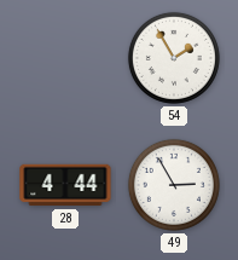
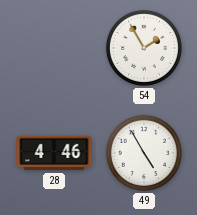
28: 4:44 -> 4:46 (54, 153)
49: 2:55 -> 4:55 (144, 153)
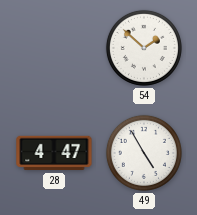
54: 1:55 -> 1:52 (144, 48)
28: 4:46 -> 4:47 (54, 153)
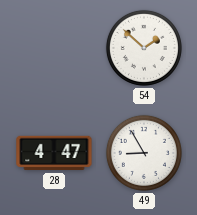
49: 4:55 -> 8:55 (144, 153)
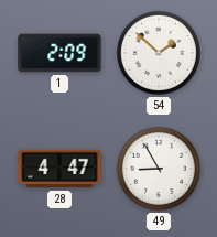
1: none -> 2:09 (59, 53)
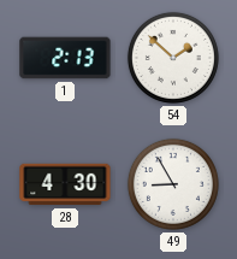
1: 2:09 -> 2:13 (65, 58)
28: 4:47 -> 4:30 (65, 184)
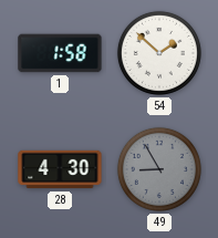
1: 2:13 -> 1:58 (60, 53)
49 dial: white -> grey (159, 169)
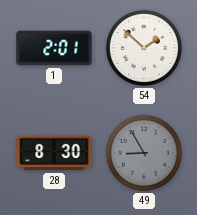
1: 1:58 -> 2:01 (54, 48)
28: 4:30 -> 8:30 (54, 153)
